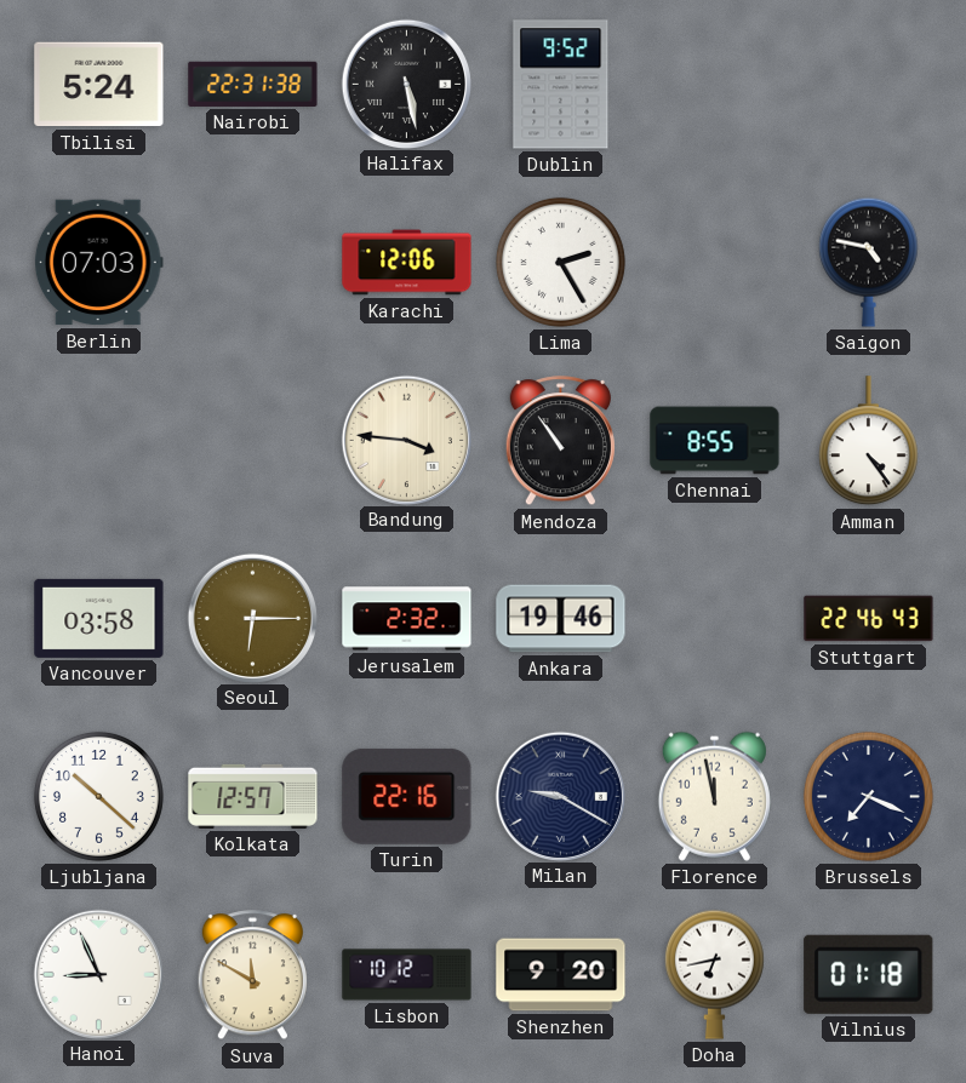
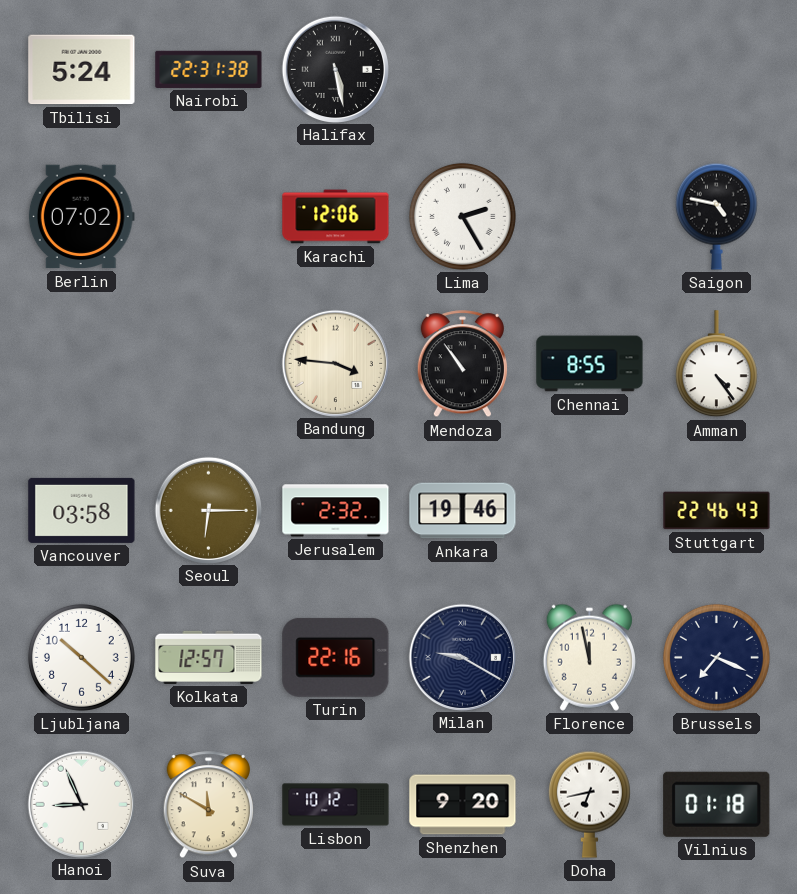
Dublin: 9:52 -> none (561, 85)
Berlin: 07:03 -> 07:02 (81, 217)
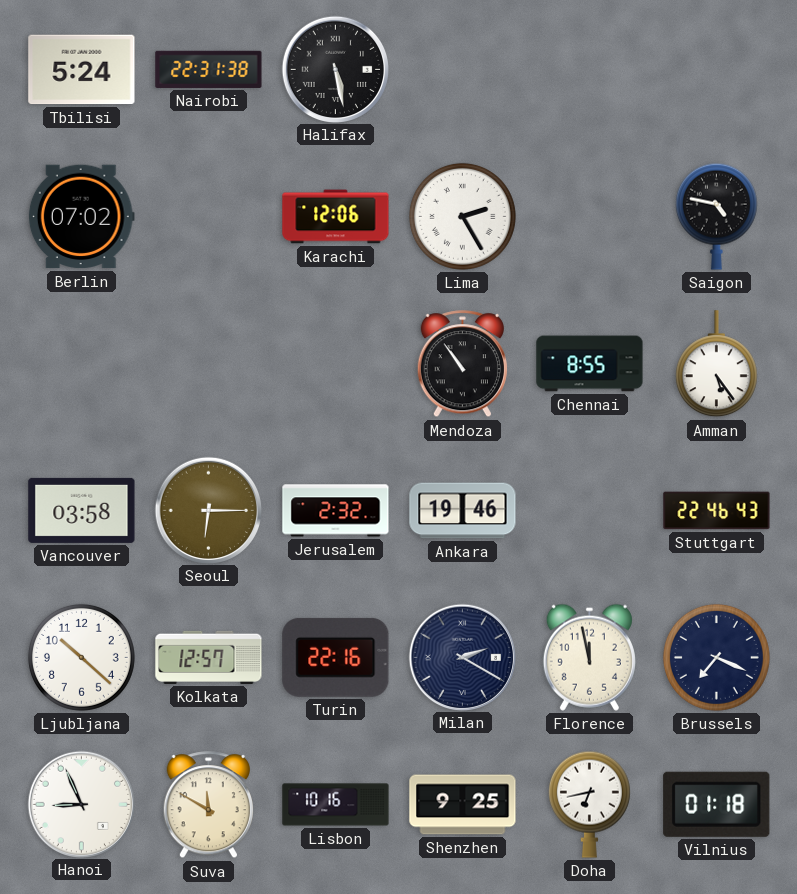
Bandung: 3:46 -> none (335, 363)
Amman: 4:24 -> 5:24 (716, 364)
Milan: 9:20 -> 2:20 (462, 657)
Lisbon: 10:12 -> 10:16 (336, 805)
Shenzhen: 9:20 -> 9:25 (463, 805)
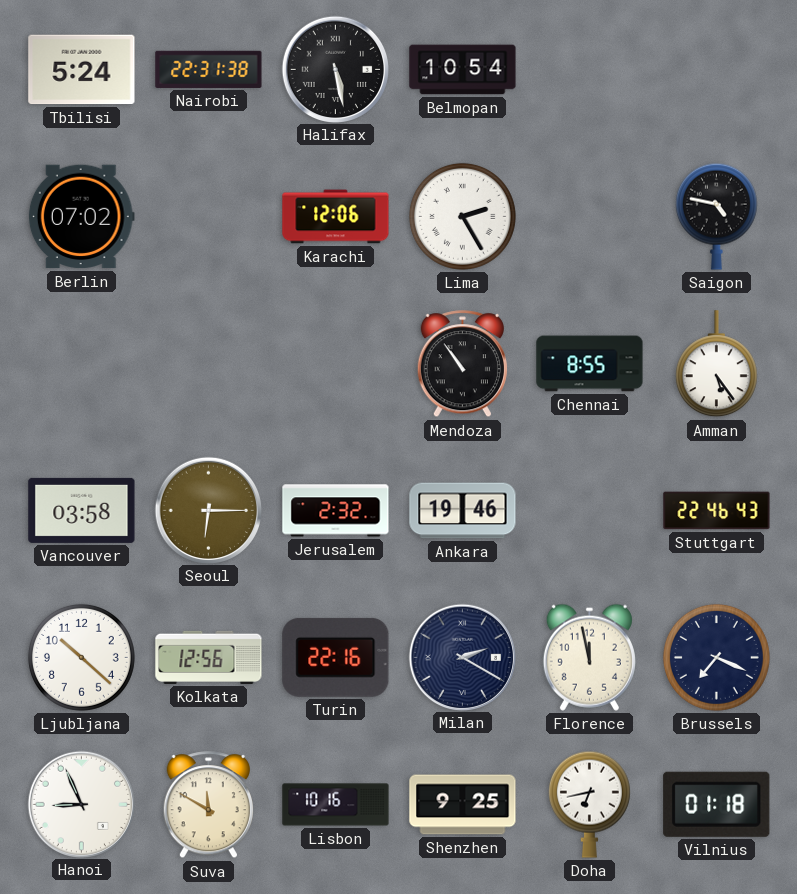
Belmopan: none -> 10:54 (463, 70)
Kolkata: 12:57 -> 12:56 (209, 657)
